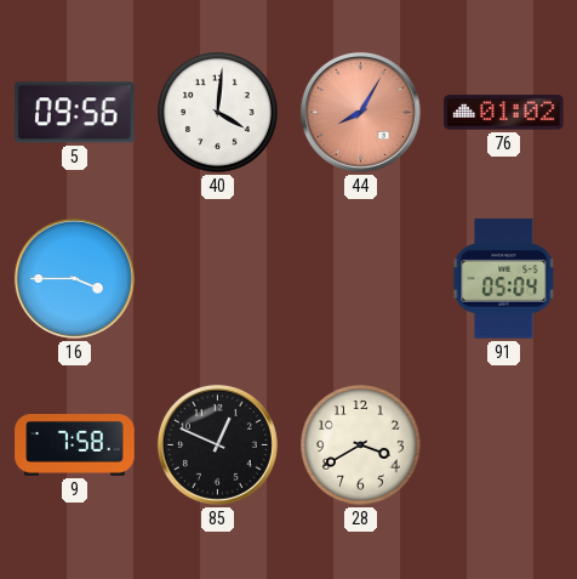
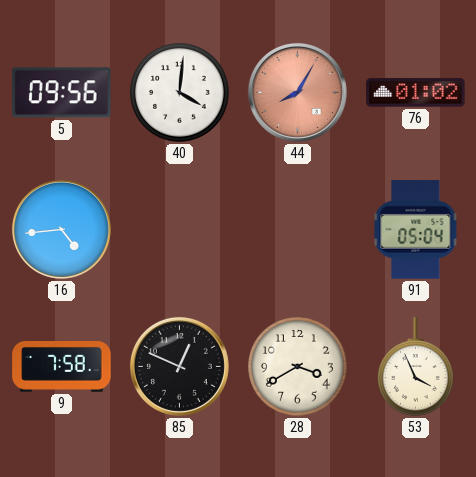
16: 3:45 -> 4:44 (61, 229)
53: none -> 3:56 (416, 367)
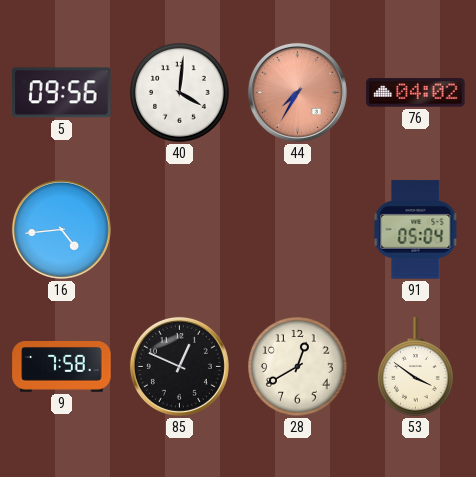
44: 8:05 -> 7:35 (297, 92)
76: 01:02 -> 04:02 (416, 93)
28: 3:40 -> 12:40 (298, 367)
53: 3:56 -> 3:51 (416, 367)
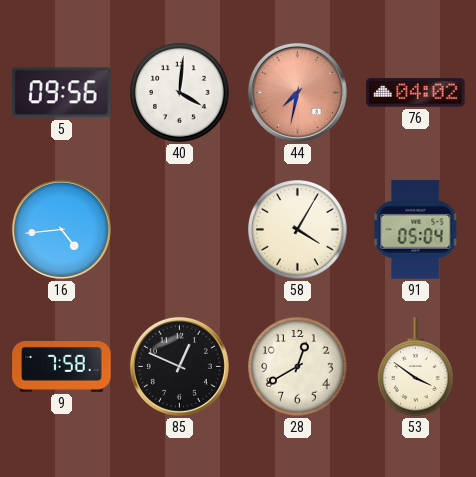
44: 7:35 -> 7:32 (297, 92)
58: none -> 4:05 (298, 230)
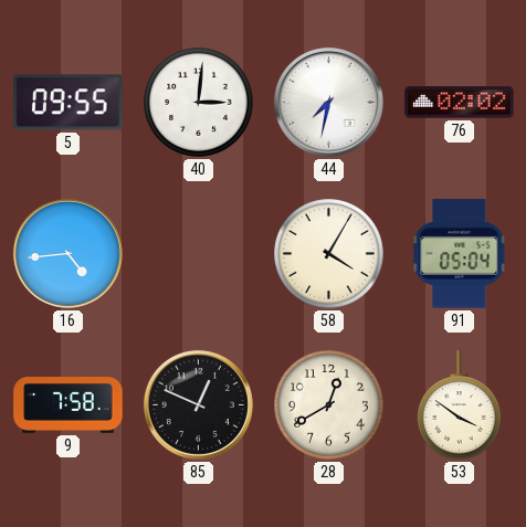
5: 09:56 -> 09:55 (69, 103)
40: 4:01 -> 3:01 (199, 103)
44 dial: salmon -> white (328, 102)
76: 04:02 -> 02:02 (460, 103)
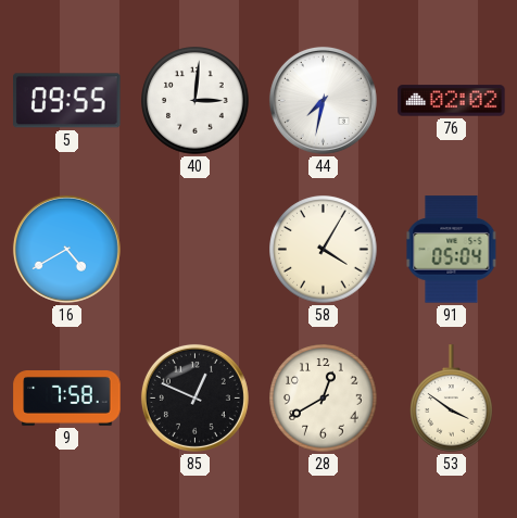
16: 4:44 -> 4:40 (66, 249)
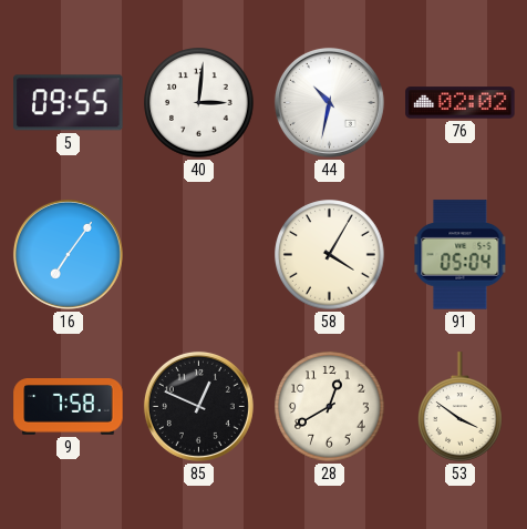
44: 7:32 -> 10:32 (329, 102)
16: 4:40 -> 7:06 (68, 254)
